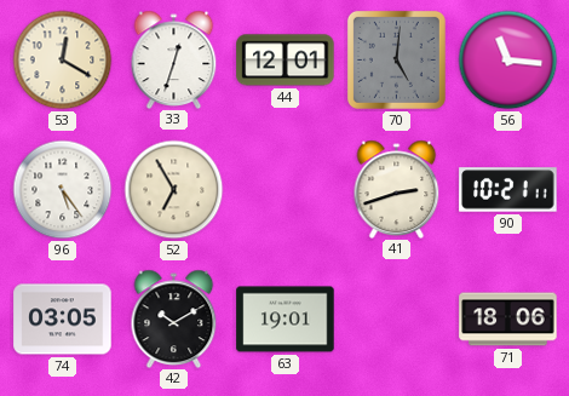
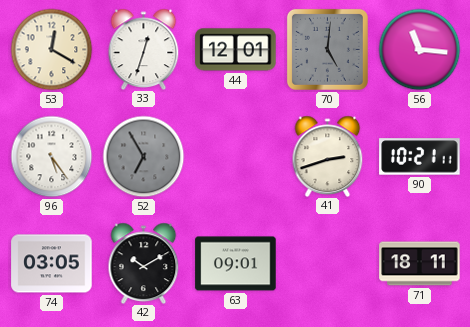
52 dial: cream -> grey (144, 157)
63: 19:01 -> 09:01 (236, 264)
71: 18:06 -> 18:11 (420, 264)
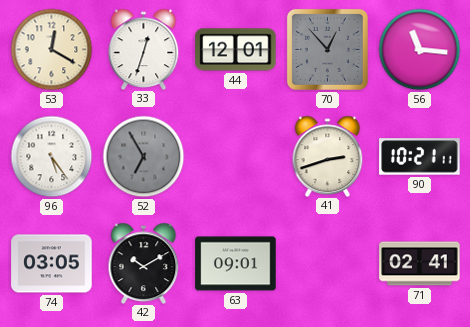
70: 5:01 -> 12:53 (327, 49)
71: 18:11 -> 02:41 (420, 264)
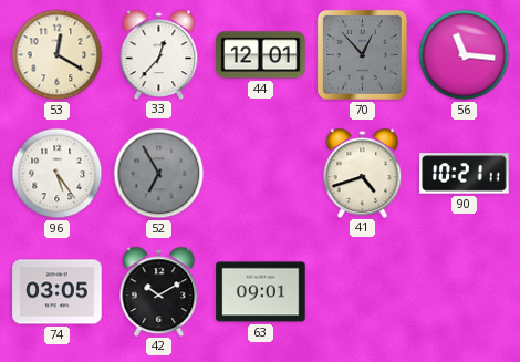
33: 12:33 -> 12:37 (159, 54)
41: 2:42 -> 4:42 (363, 173)
71: 02:41 -> none (420, 264)
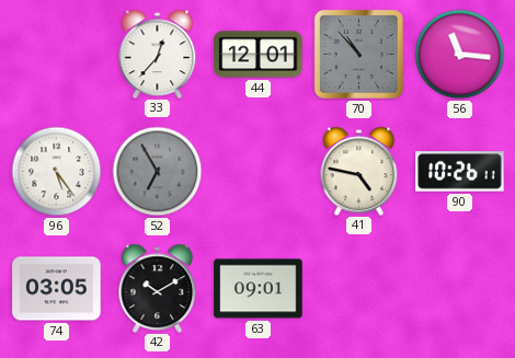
53: 12:20 -> none (58, 55)
70: 12:53 -> 10:53 (358, 54)
41: 4:42 -> 4:47 (359, 171)
90: 10:21 -> 10:26 (460, 172)
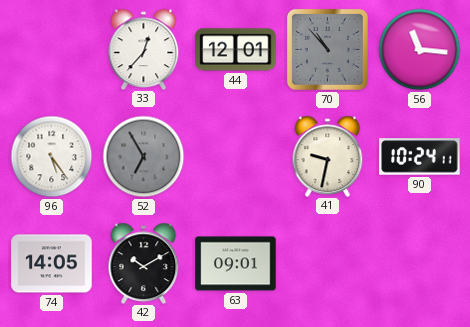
41: 4:47 -> 9:32 (328, 156)
90: 10:26 -> 10:24 (420, 157)
74: 03:05 -> 14:05 (52, 264)
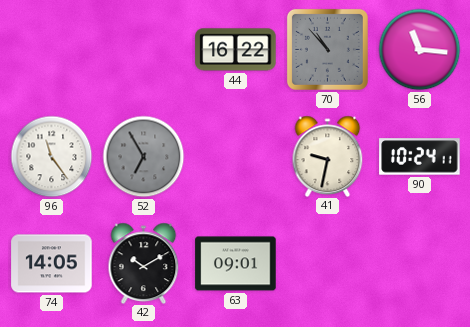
33: 12:37 -> none (144, 49)
44: 12:01 -> 16:22 (236, 50)
96: 5:24 -> 11:24 (52, 157)
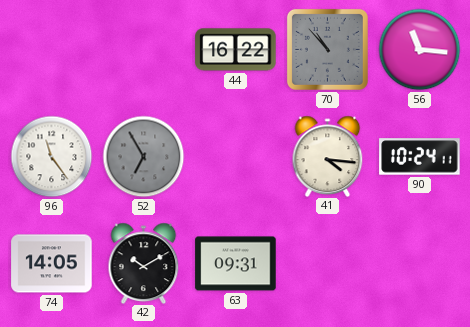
41: 9:32 -> 4:16 (328, 156)
63: 09:01 -> 09:31 (236, 264)
